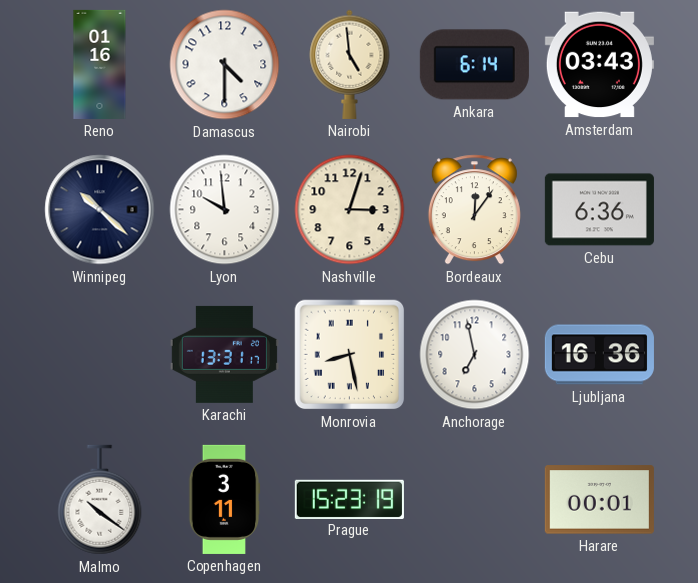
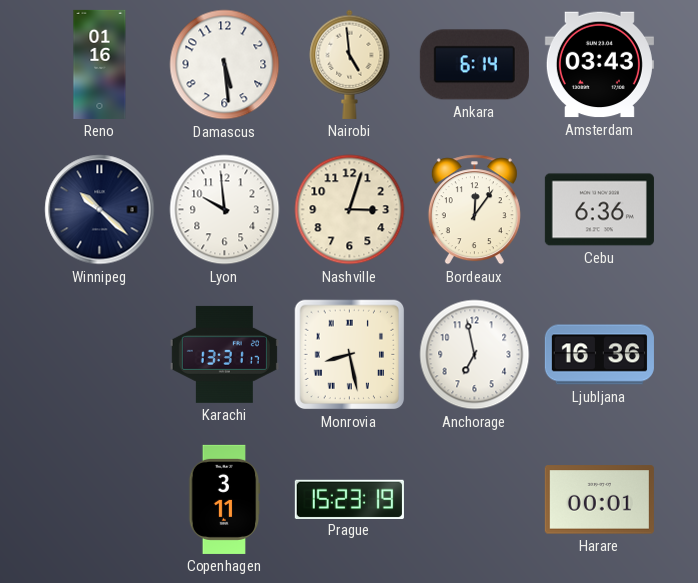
Damascus: 4:30 -> 5:29 (225, 65)
Malmo: 10:21 -> none (100, 500)
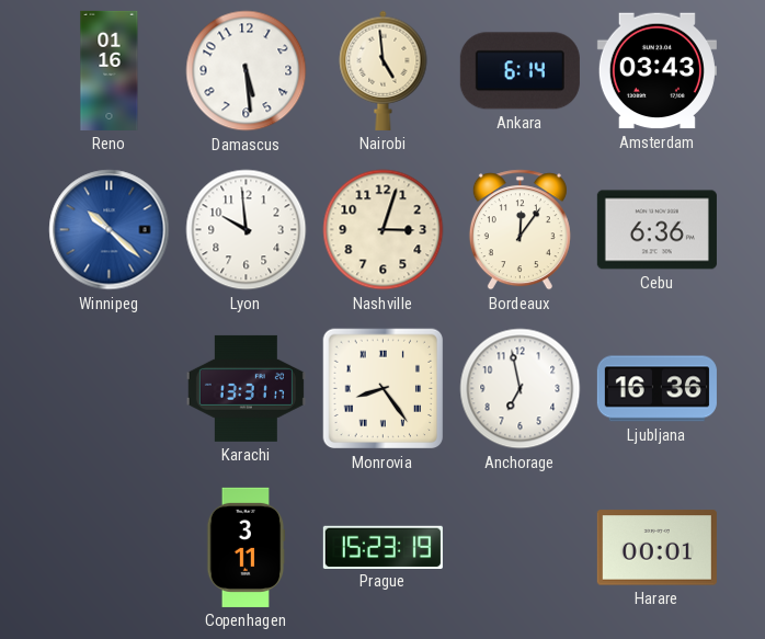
Winnipeg dial: navy -> blue (110, 230)
Monrovia: 8:28 -> 8:24 (384, 389)
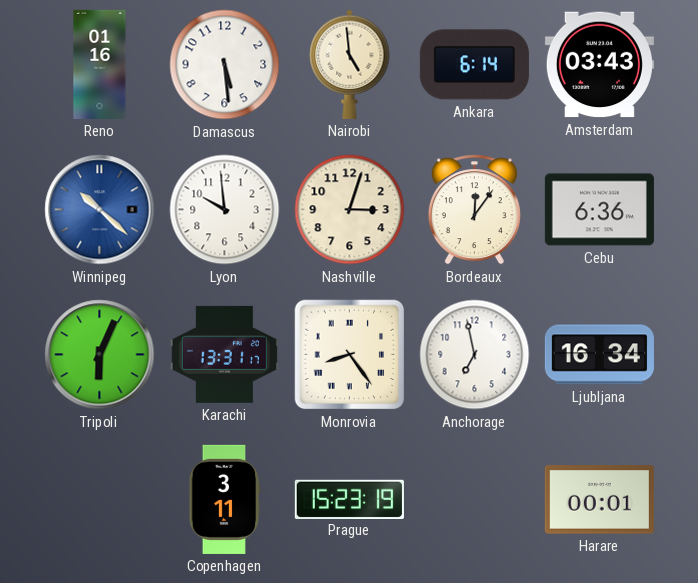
Tripoli: none -> 6:04 (100, 355)
Ljubljana: 16:36 -> 16:34 (599, 355)
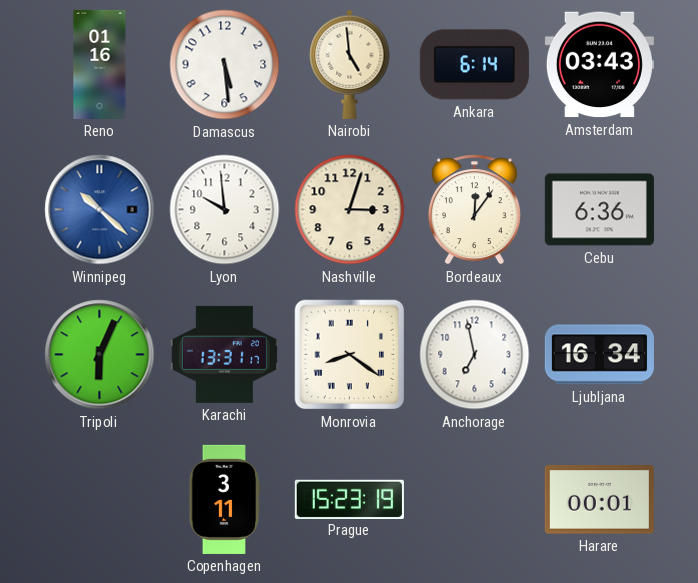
Monrovia: 8:24 -> 8:21 (350, 355)
